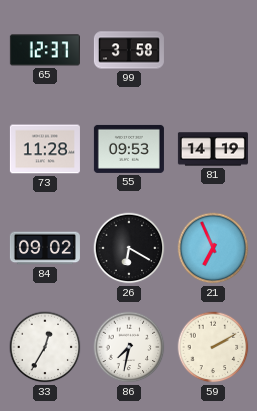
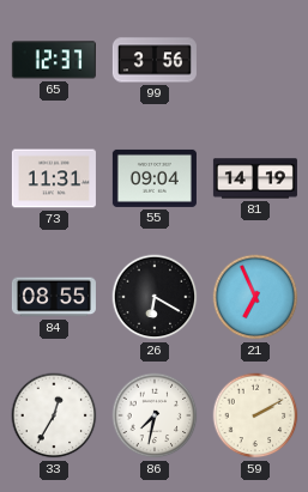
99: 3:58 -> 3:56 (155, 60)
73: 11:28 -> 11:31 (54, 178)
55: 09:53 -> 09:04 (155, 178)
84: 09:02 -> 08:55 (54, 297)
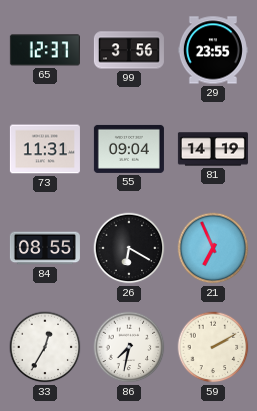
29: none -> 23:55 (213, 50)
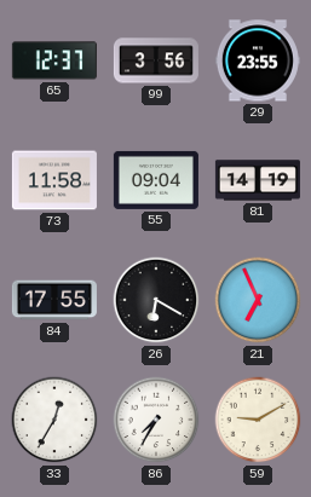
73: 11:31 -> 11:58 (54, 180)
84: 08:55 -> 17:55 (54, 300)
86: 7:32 -> 7:35 (156, 420)
59: 2:10 -> 9:10 (258, 420)
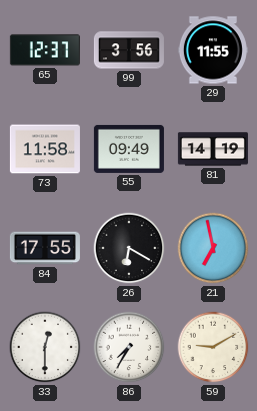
29: 23:55 -> 11:55 (213, 50)
55: 09:04 -> 09:49 (129, 149)
21: 6:56 -> 6:58 (213, 248)
33: 12:35 -> 12:30 (45, 347)
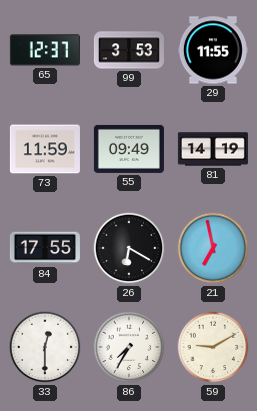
99: 3:56 -> 3:53 (129, 50)
73: 11:58 -> 11:59 (45, 149)
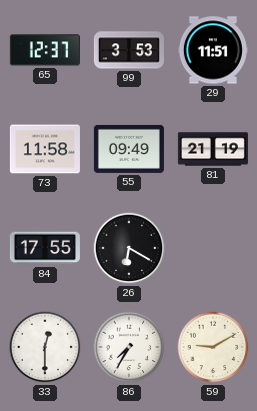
29: 11:55 -> 11:51 (213, 50)
73: 11:59 -> 11:58 (45, 149)
81: 14:19 -> 21:19 (213, 149)
21: 6:58 -> none (213, 248)
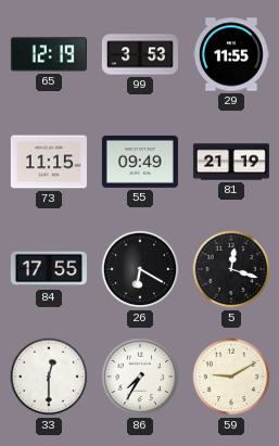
65: 12:37 -> 12:19 (49, 54)
29: 11:51 -> 11:55 (231, 54)
73: 11:58 -> 11:15 (49, 162)
5: none -> 12:18 (231, 269)
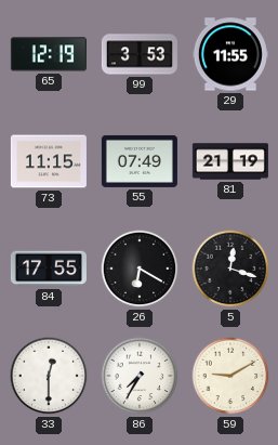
55: 09:49 -> 07:49 (140, 161)
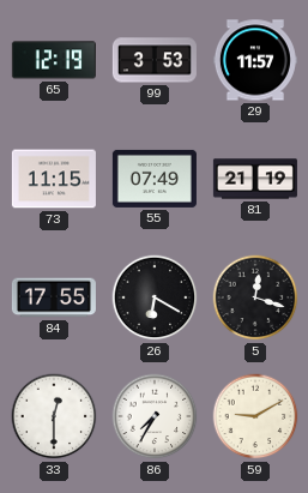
29: 11:55 -> 11:57 (255, 60)
